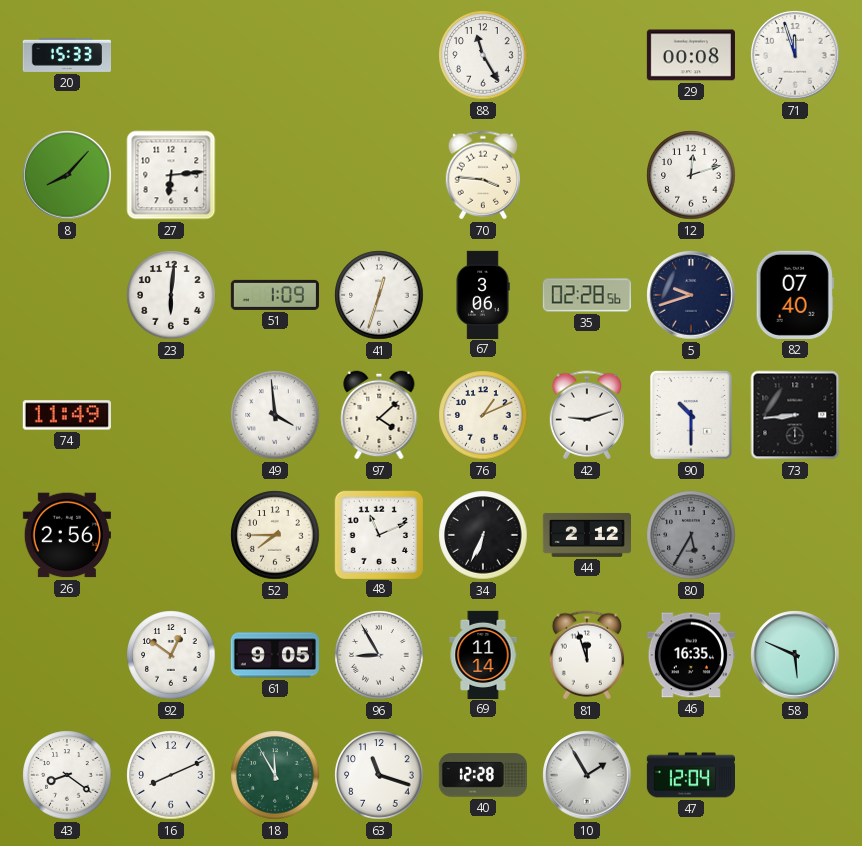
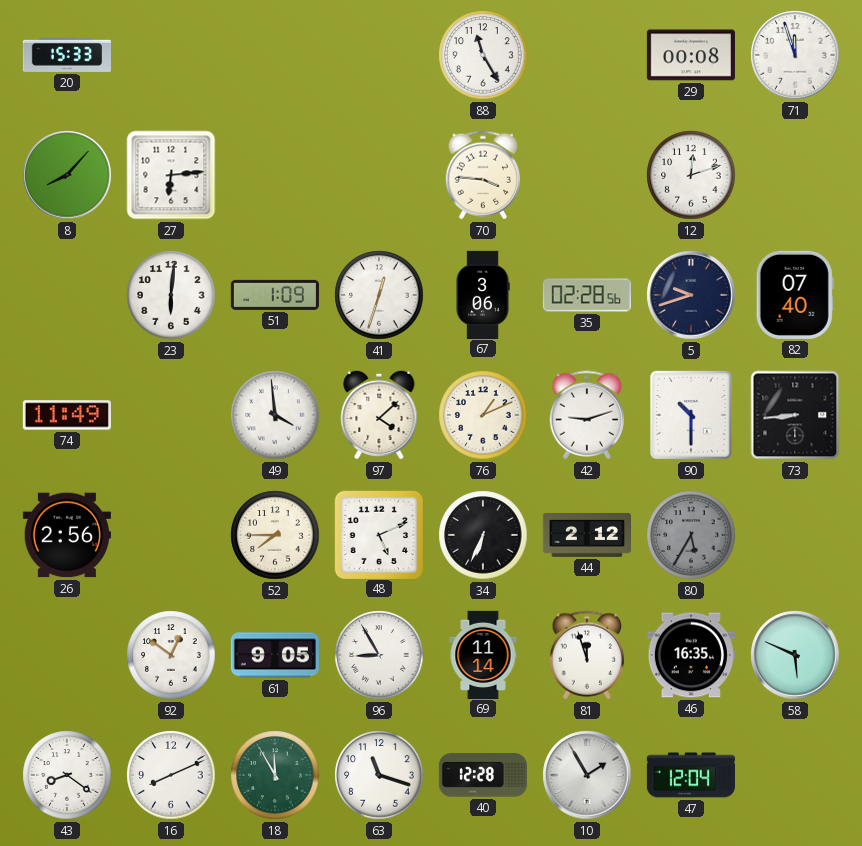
48: 11:11 -> 5:11 (378, 534)
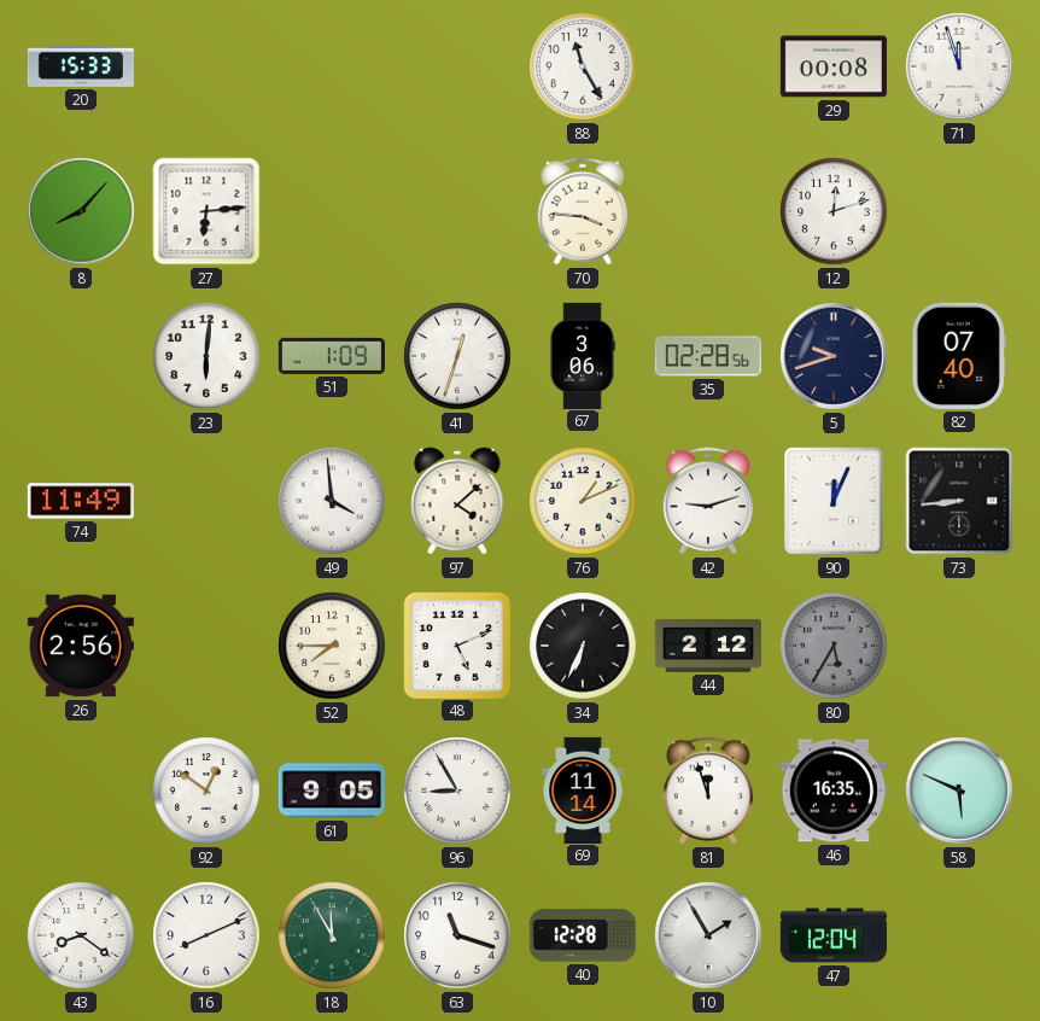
90: 10:30 -> 12:04 (835, 502)
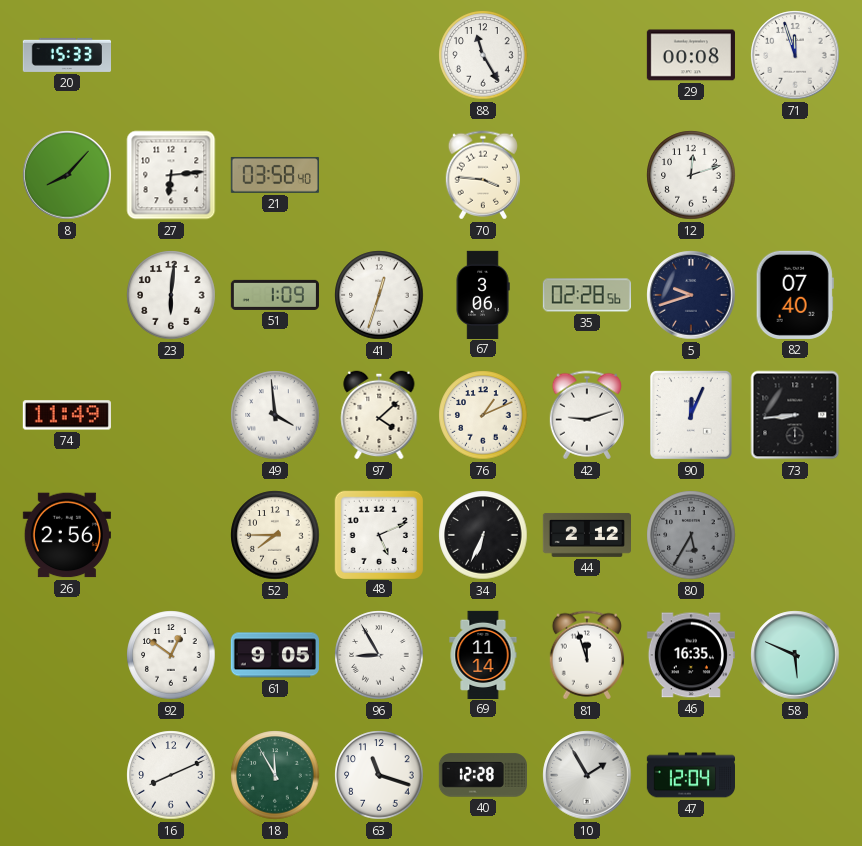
21: none -> 03:58 (275, 175)
43: 8:21 -> none (81, 935)
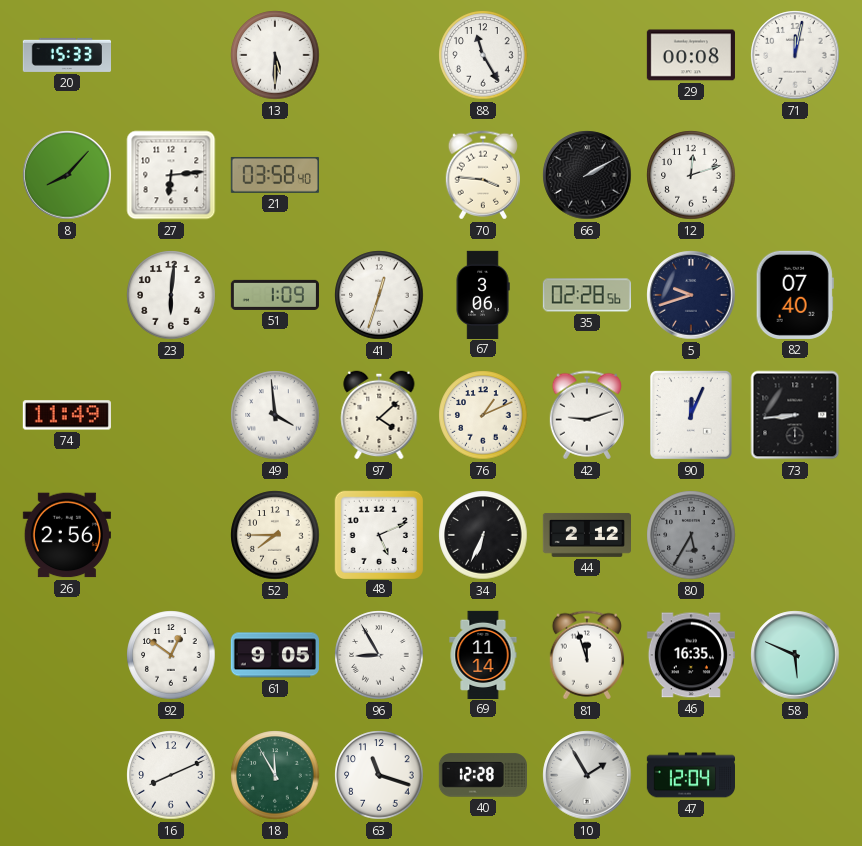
13: none -> 5:30 (275, 55)
71: 11:57 -> 12:02 (795, 55)
66: none -> 2:10 (587, 175)
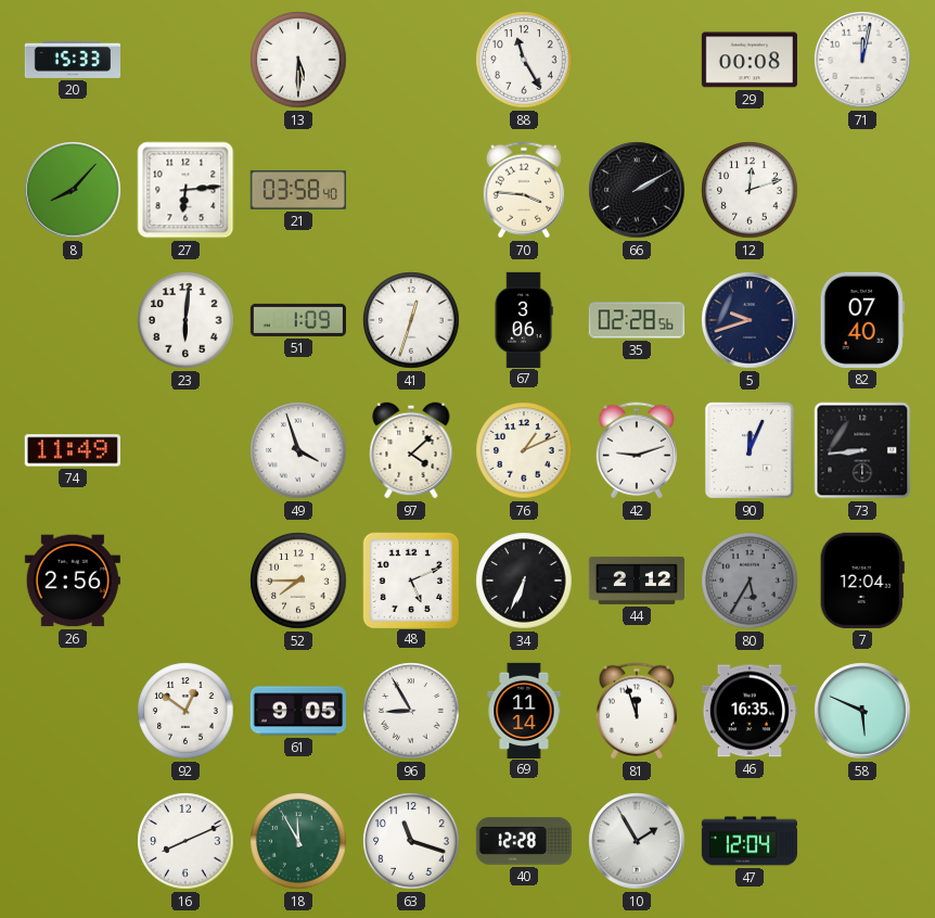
49: 3:59 -> 3:57 (298, 450)
7: none -> 12:04 (862, 581)
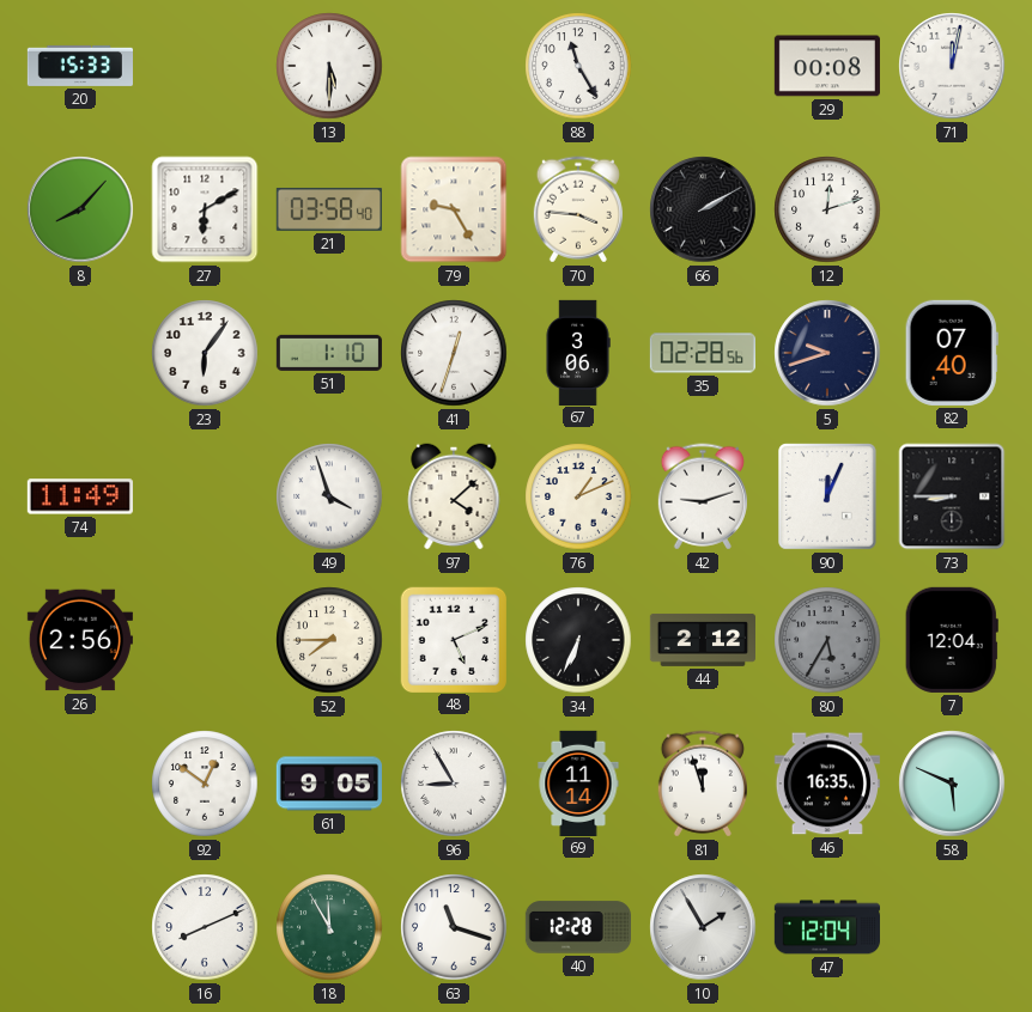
27: 6:14 -> 6:10 (205, 209)
79: none -> 9:25 (454, 209)
23: 6:01 -> 6:06 (205, 353)
51: 1:09 -> 1:10 (329, 353)
73: 8:44 -> 8:45 (952, 496)
